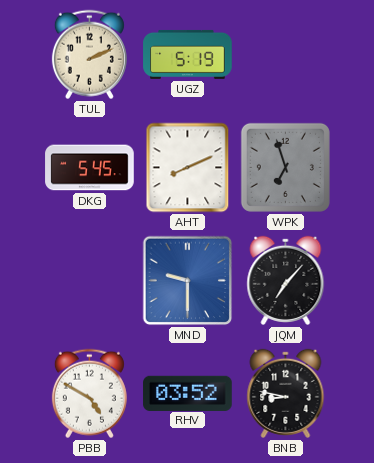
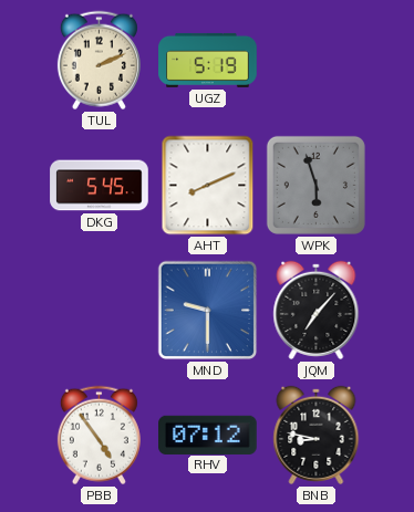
WPK: 6:57 -> 5:57 (315, 185)
PBB: 4:50 -> 4:54 (99, 436)
RHV: 03:52 -> 07:12 (208, 435)
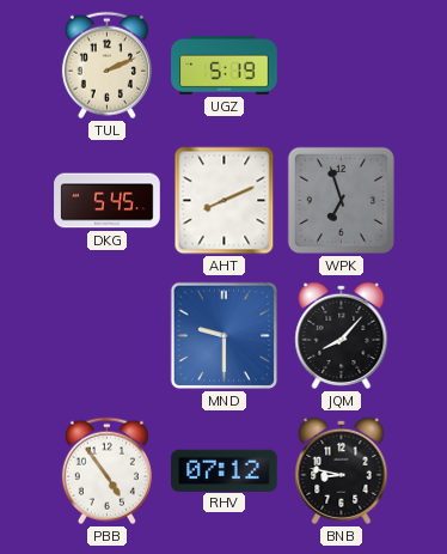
WPK: 5:57 -> 6:57 (341, 200)
JQM: 7:07 -> 8:07 (342, 335)
